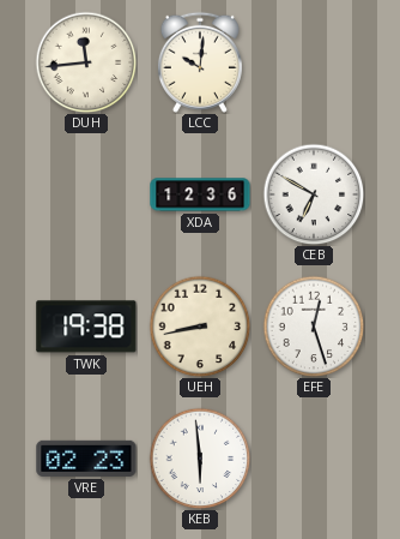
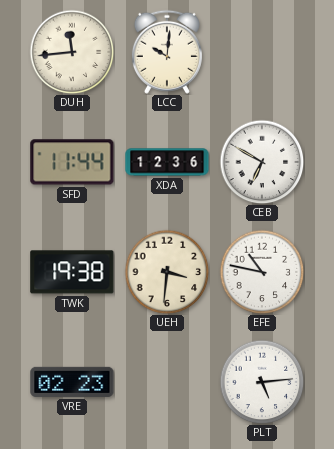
SFD: none -> 11:44 (72, 162)
UEH: 8:43 -> 3:31 (167, 272)
EFE: 12:27 -> 10:47 (262, 272)
KEB: 5:59 -> none (200, 459)
PLT: none -> 5:14 (262, 382)
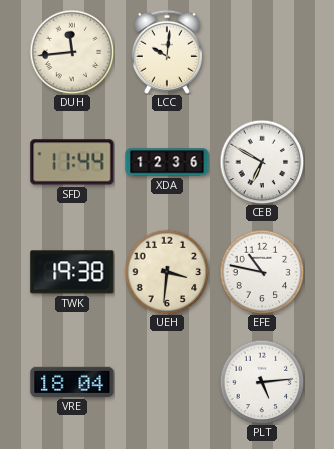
VRE: 02:23 -> 18:04 (72, 382)
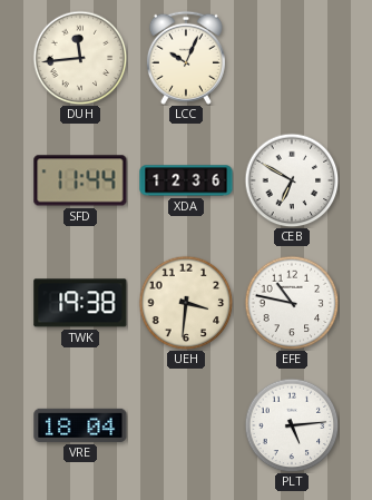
LCC: 10:01 -> 10:04 (186, 58)
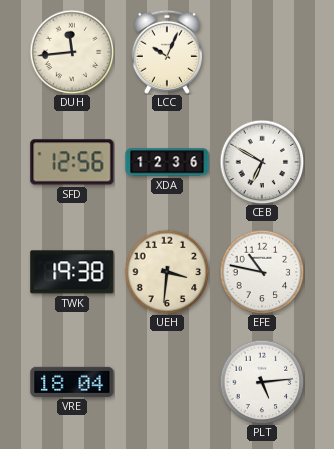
SFD: 11:44 -> 12:56 (72, 162)
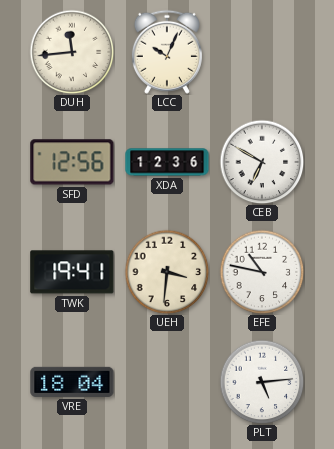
TWK: 19:38 -> 19:41 (72, 272)
